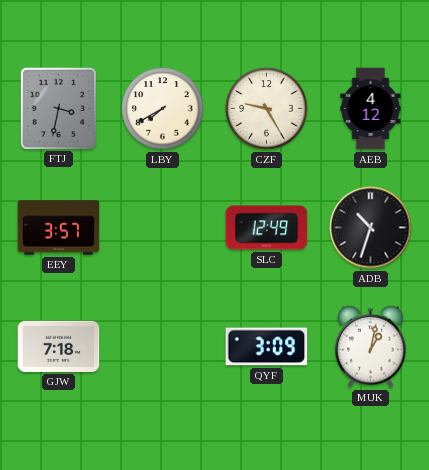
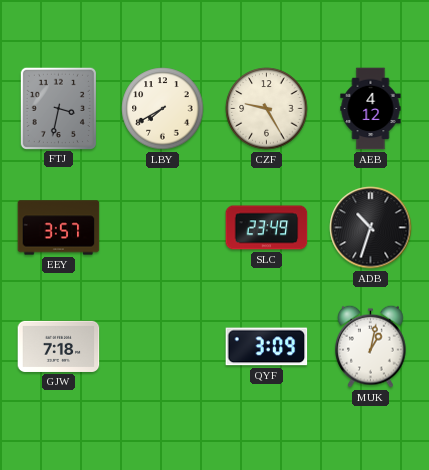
SLC: 12:49 -> 23:49 (267, 228)
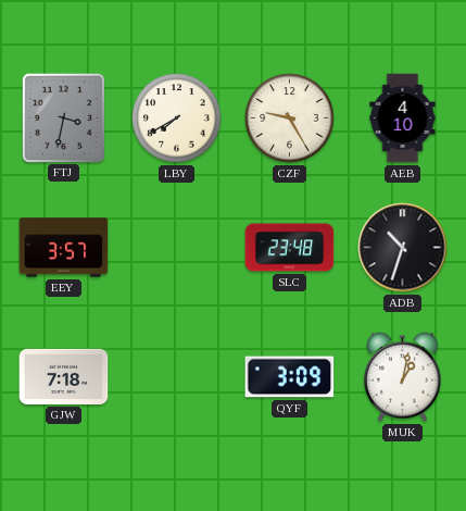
AEB: 4:12 -> 4:10 (403, 119)
SLC: 23:49 -> 23:48 (290, 248)
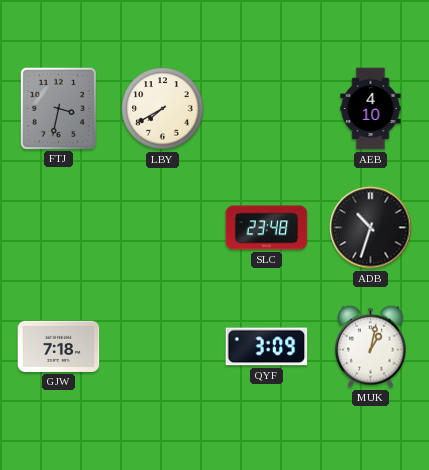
CZF: 9:25 -> none (290, 119)
EEY: 3:57 -> none (64, 248)
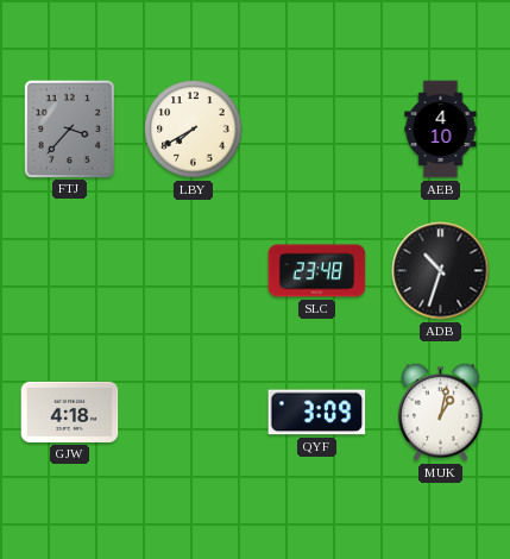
FTJ: 3:32 -> 3:37 (69, 128)
GJW: 7:18 -> 4:18 (70, 412)
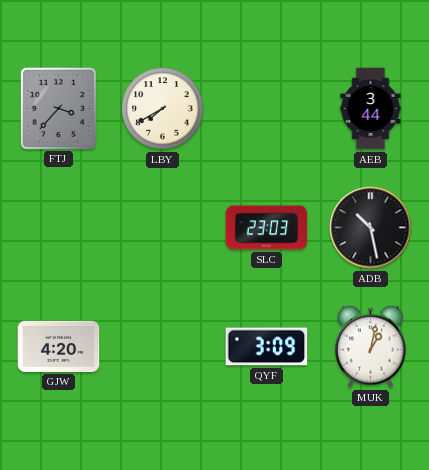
AEB: 4:10 -> 3:44 (371, 109)
SLC: 23:48 -> 23:03 (267, 228)
ADB: 10:33 -> 10:28 (371, 228)
GJW: 4:18 -> 4:20 (59, 346)
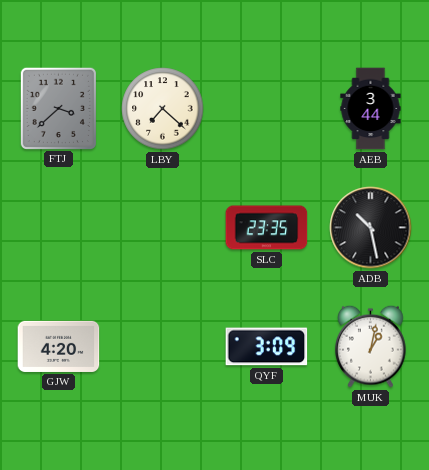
FTJ: 3:37 -> 3:38 (58, 108)
LBY: 7:40 -> 7:22 (163, 109)
SLC: 23:03 -> 23:35 (267, 228)
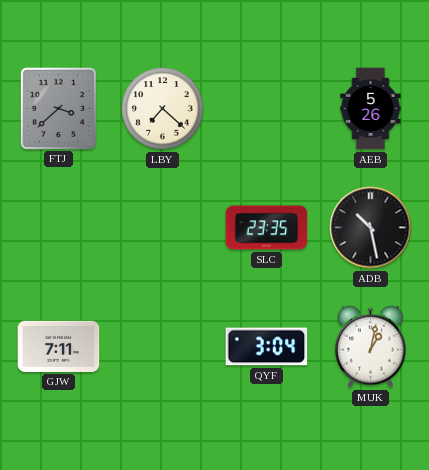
AEB: 3:44 -> 5:26 (371, 109)
GJW: 4:20 -> 7:11 (59, 346)
QYF: 3:09 -> 3:04 (267, 347)
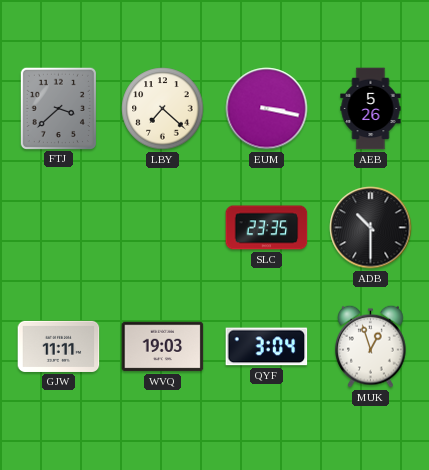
EUM: none -> 3:17 (267, 109)
ADB: 10:28 -> 10:30 (371, 228)
GJW: 7:11 -> 11:11 (59, 346)
WVQ: none -> 19:03 (163, 347)
MUK: 1:02 -> 12:57 (371, 346)
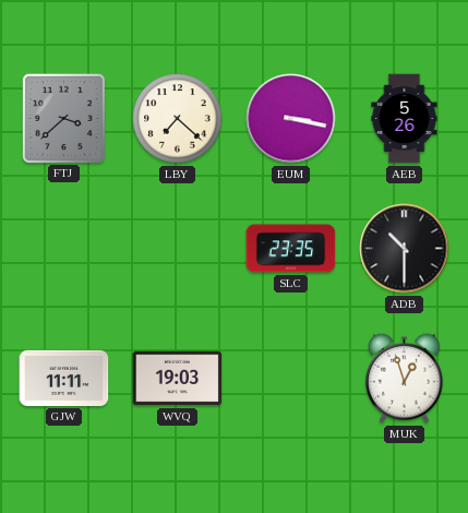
QYF: 3:04 -> none (267, 347)
